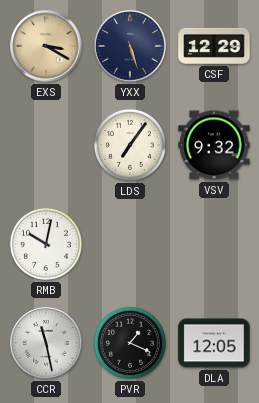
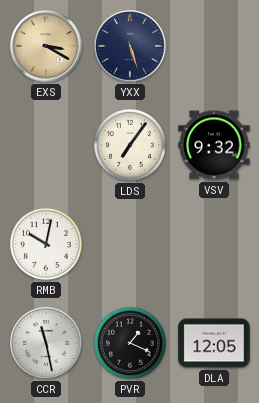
CSF: 12:29 -> none (214, 46)
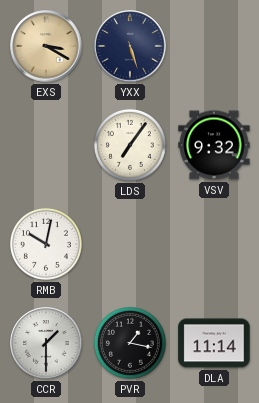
CCR: 11:28 -> 1:30 (46, 343)
PVR: 1:19 -> 1:17 (130, 343)
DLA: 12:05 -> 11:14 (214, 343)
